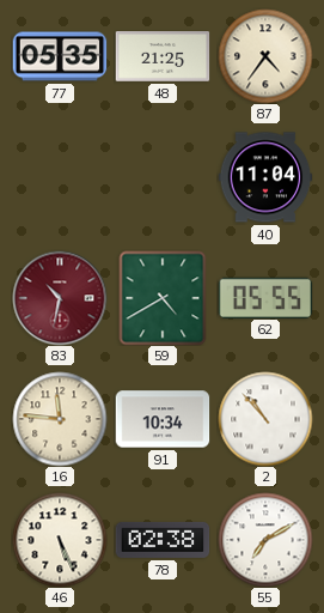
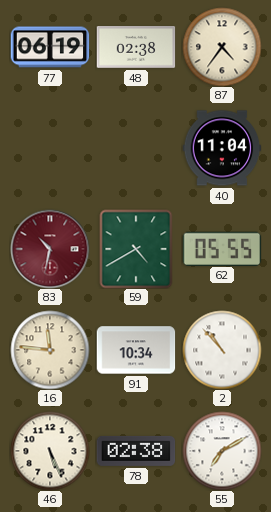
77: 05:35 -> 06:19 (50, 47)
48: 21:25 -> 02:38 (136, 47)
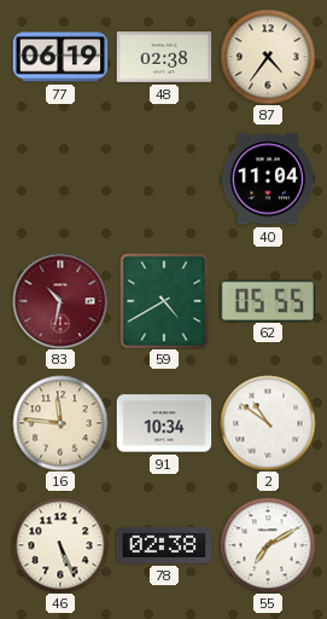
2: 10:53 -> 10:51 (268, 423)
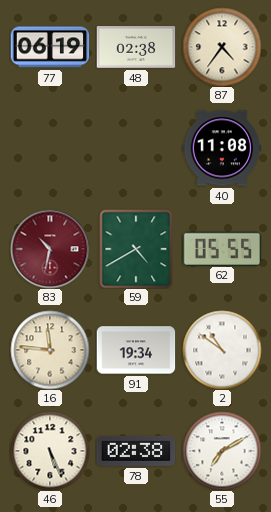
40: 11:04 -> 11:08 (222, 148)
91: 10:34 -> 19:34 (136, 350)
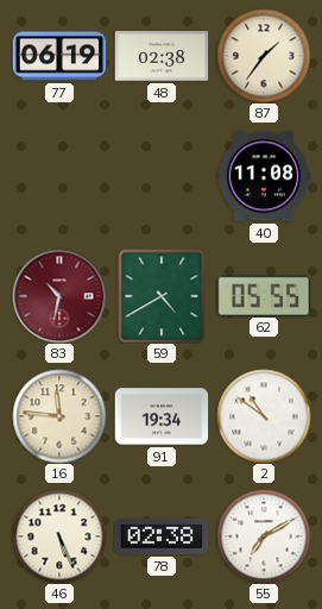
87: 4:36 -> 1:36 (264, 56)
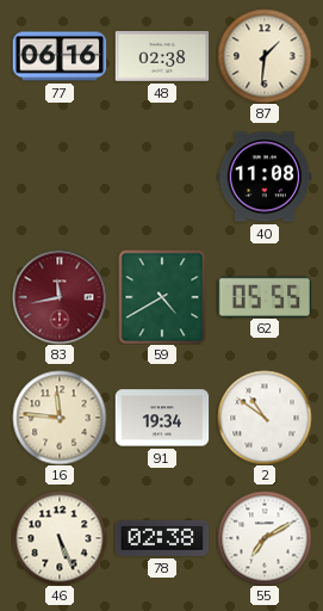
77: 06:19 -> 06:16 (60, 56)
87: 1:36 -> 1:31 (265, 56)
83: 10:32 -> 11:43 (60, 297)
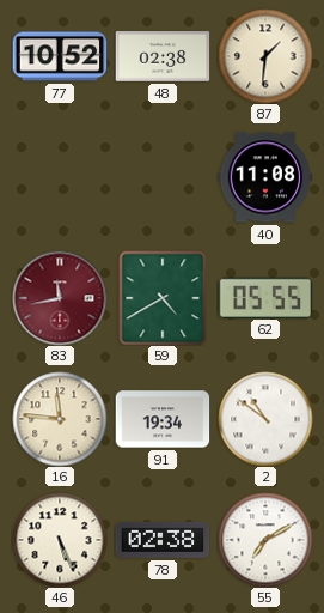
77: 06:16 -> 10:52 (60, 56)
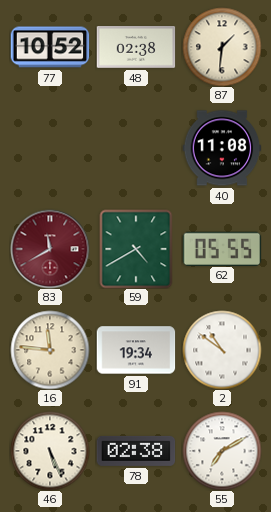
83: 11:43 -> 11:40 (50, 249)
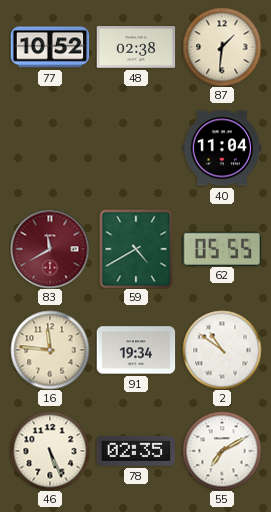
40: 11:08 -> 11:04 (222, 148)
78: 02:38 -> 02:35 (136, 451)
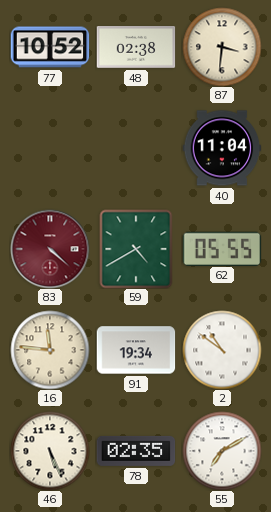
87: 1:31 -> 3:31 (222, 47)
83: 11:40 -> 4:22 (50, 249)
